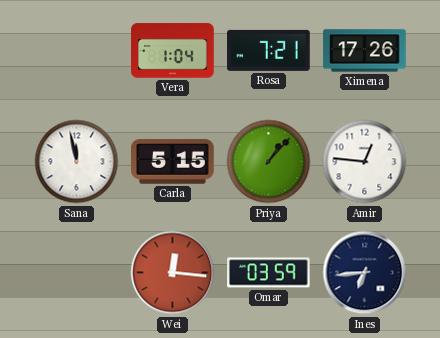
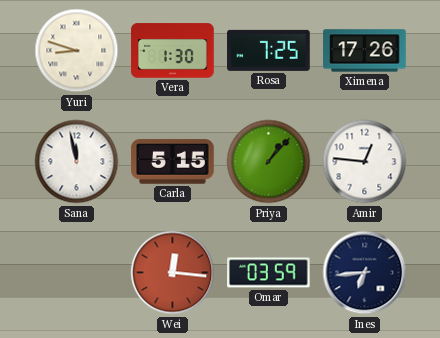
Yuri: none -> 8:48 (77, 51)
Vera: 1:04 -> 1:30 (173, 51)
Rosa: 7:21 -> 7:25 (269, 50)
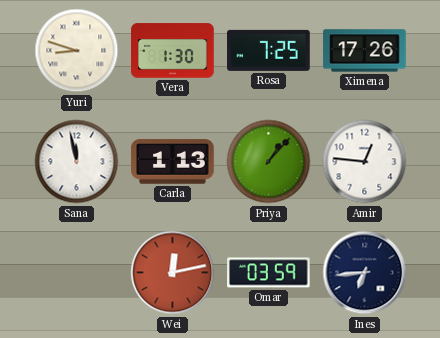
Carla: 5:15 -> 1:13 (173, 162)
Wei: 12:16 -> 12:13 (173, 273)
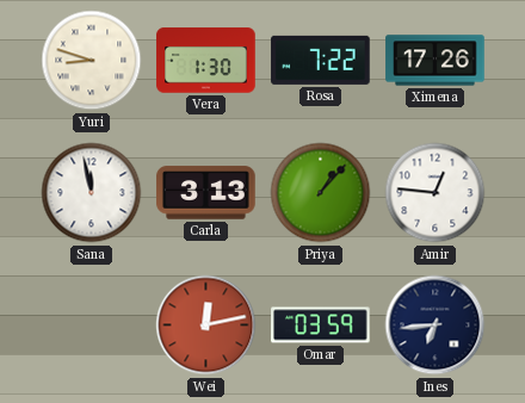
Rosa: 7:25 -> 7:22 (321, 60)
Carla: 1:13 -> 3:13 (206, 193)
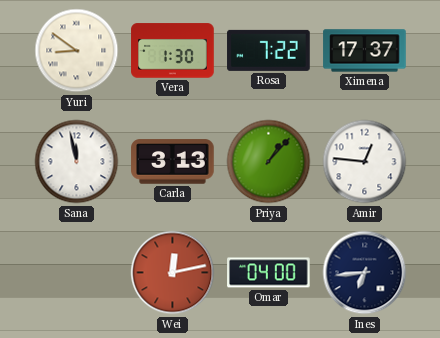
Yuri: 8:48 -> 8:51 (77, 51)
Ximena: 17:26 -> 17:37 (365, 51)
Omar: 03:59 -> 04:00 (269, 273)
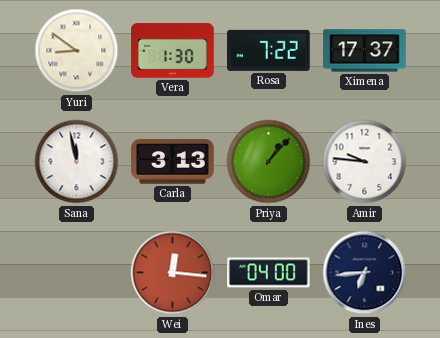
Amir: 12:46 -> 9:46 (365, 162)
Wei: 12:13 -> 12:16 (173, 273)
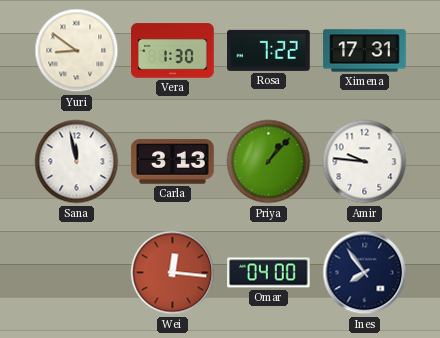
Ximena: 17:37 -> 17:31 (365, 51)
Ines: 6:44 -> 7:54 (365, 273)
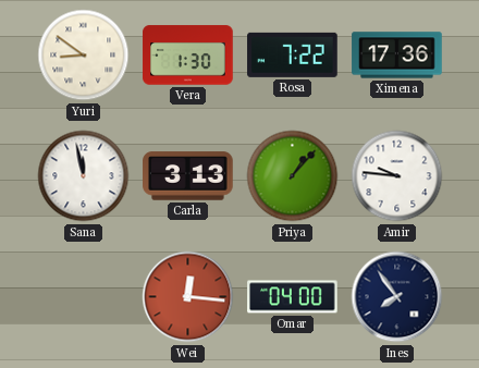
Ximena: 17:31 -> 17:36 (397, 56)
